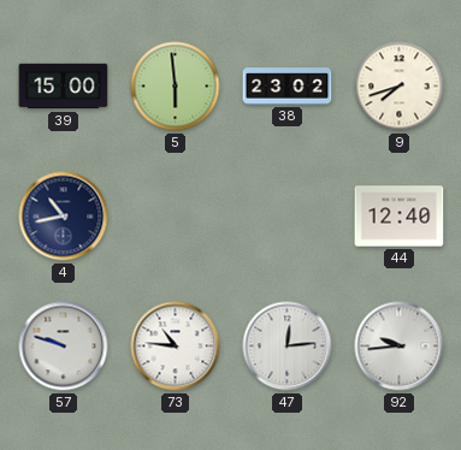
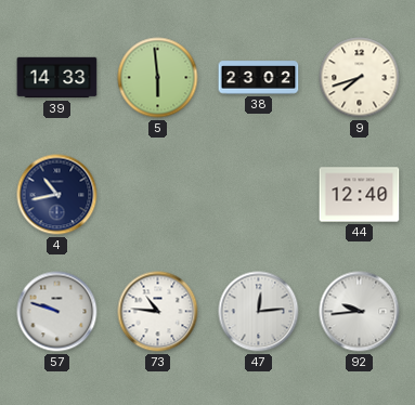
39: 15:00 -> 14:33 (57, 78)
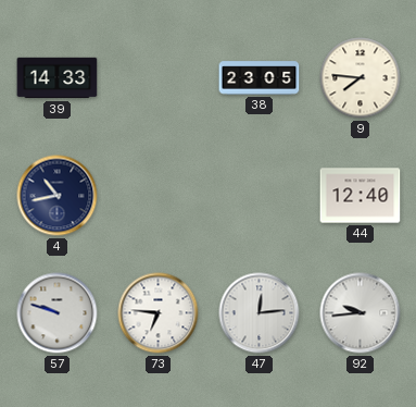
5: 5:59 -> none (158, 78)
38: 23:02 -> 23:05 (260, 78)
9: 7:42 -> 7:46 (361, 78)
73: 10:46 -> 6:46 (159, 313)
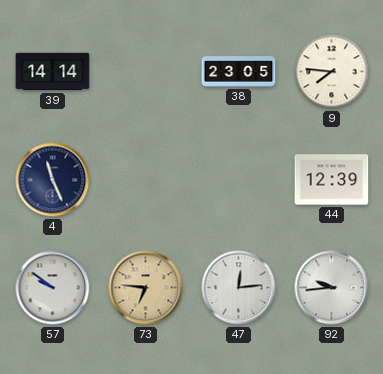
39: 14:33 -> 14:14 (53, 72)
4: 10:43 -> 11:26 (53, 180)
44: 12:40 -> 12:39 (332, 180)
57: 9:48 -> 9:51 (53, 288)
73 dial: white -> champagne (146, 288)
